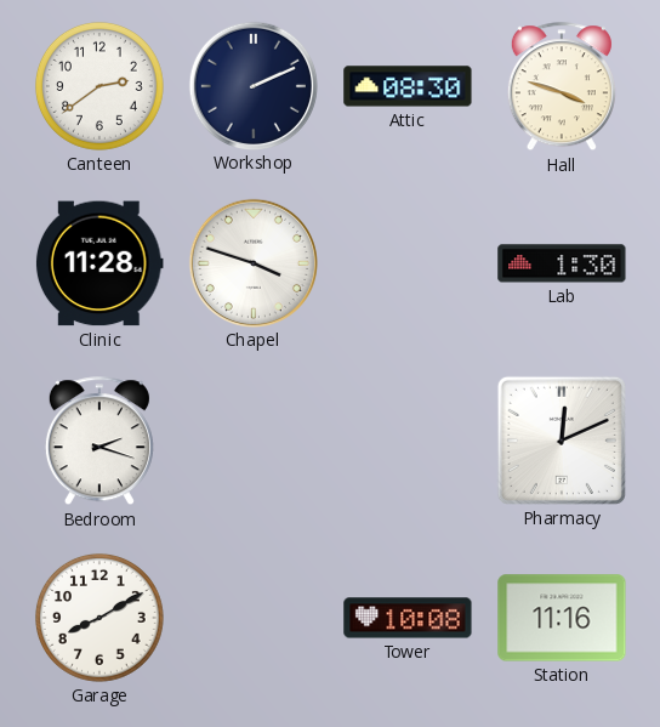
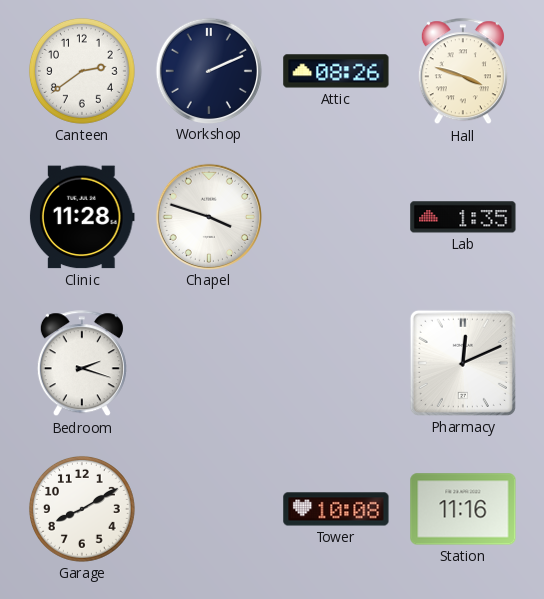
Attic: 08:30 -> 08:26 (336, 71)
Lab: 1:30 -> 1:35 (463, 217)
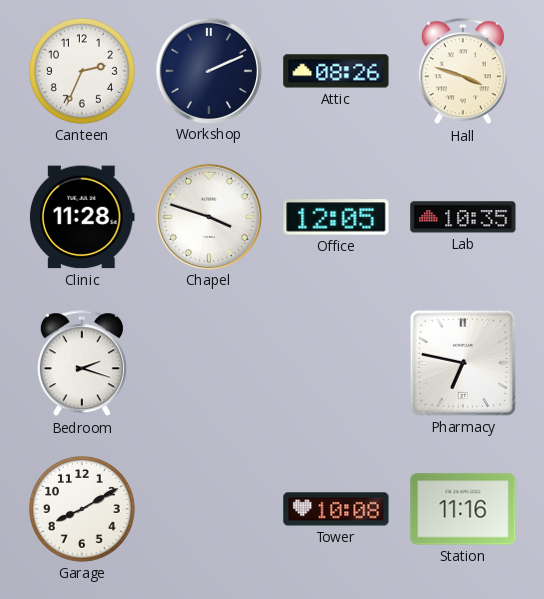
Canteen: 2:39 -> 2:34 (82, 71)
Office: none -> 12:05 (336, 217)
Lab: 1:35 -> 10:35 (463, 217)
Pharmacy: 12:11 -> 6:47 (463, 363)
